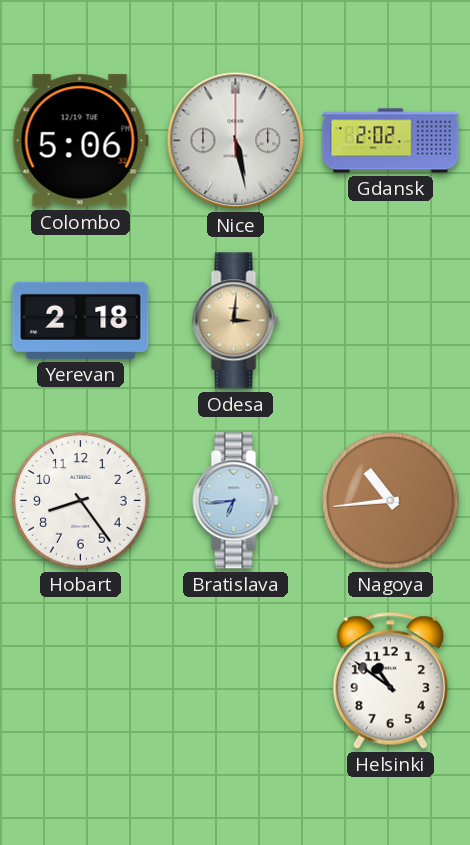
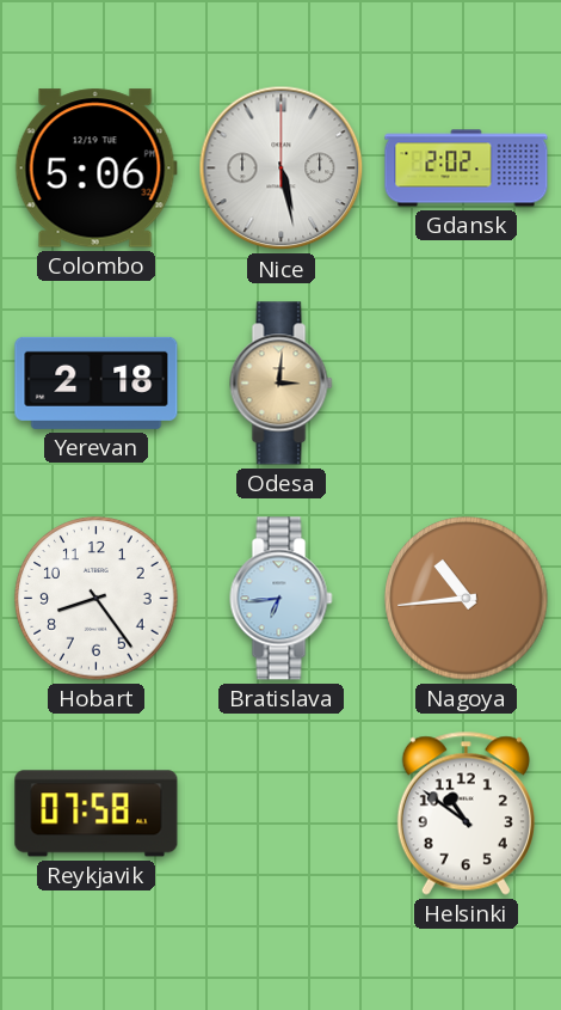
Reykjavik: none -> 07:58 (97, 814)
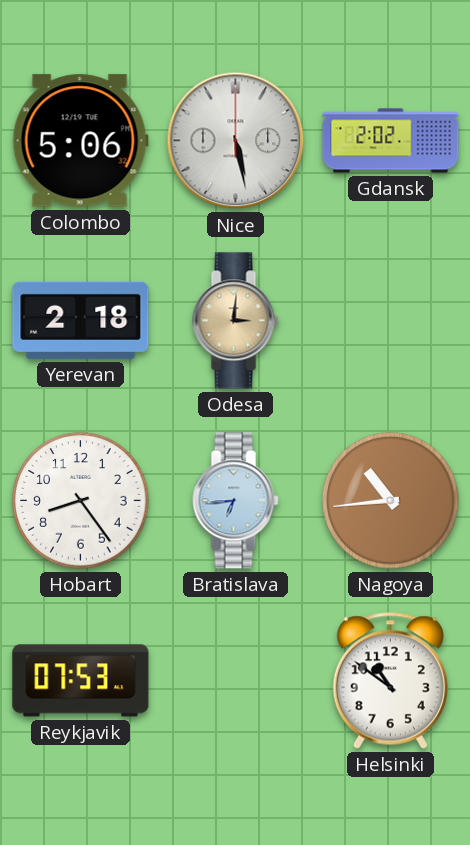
Reykjavik: 07:58 -> 07:53 (81, 681)
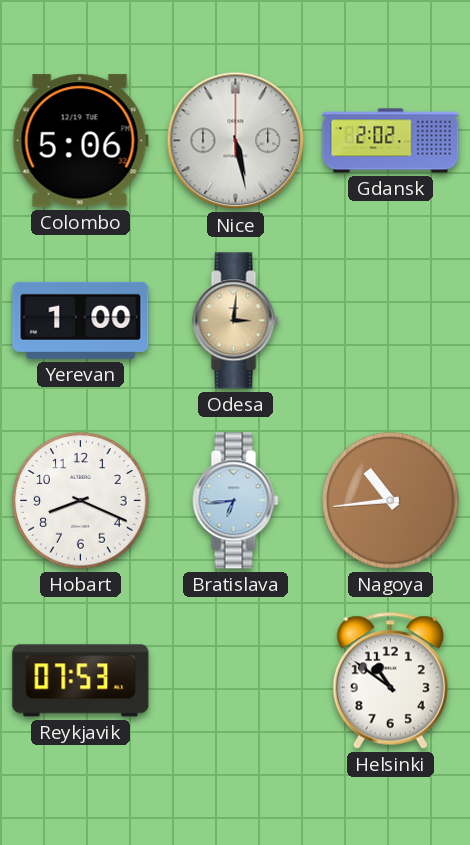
Yerevan: 2:18 -> 1:00 (81, 320)
Hobart: 8:24 -> 8:19 (81, 501)
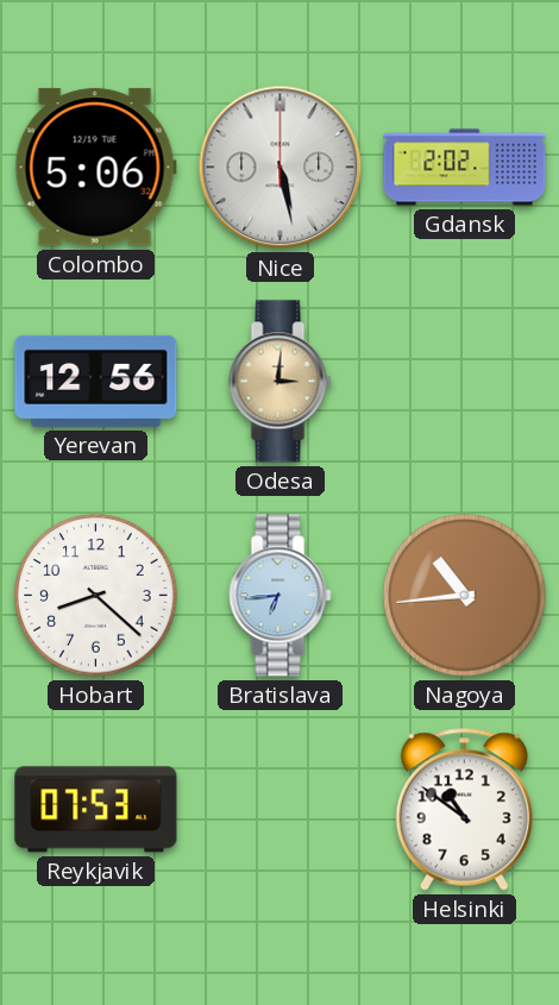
Yerevan: 1:00 -> 12:56 (96, 381)
Hobart: 8:19 -> 8:22 (96, 596)
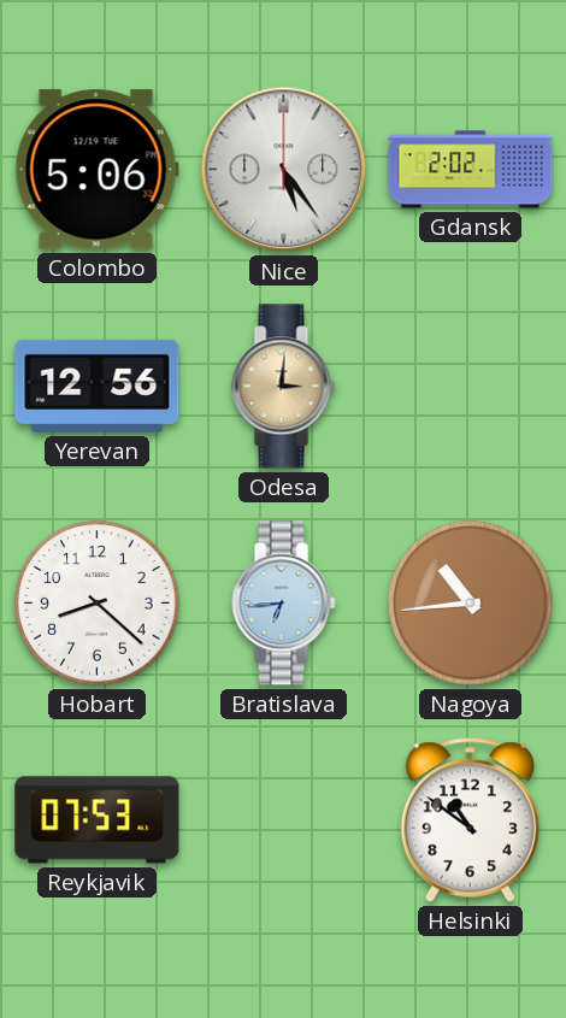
Nice: 5:28 -> 5:24 (284, 170)
